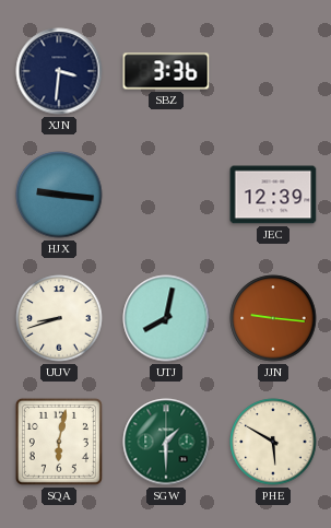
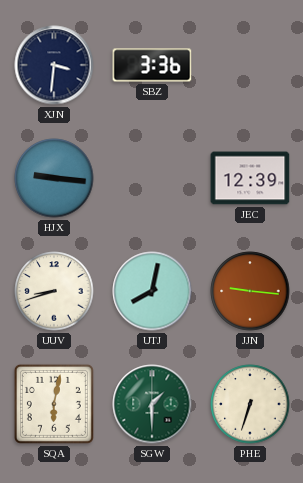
PHE: 5:50 -> 6:33 (250, 404)
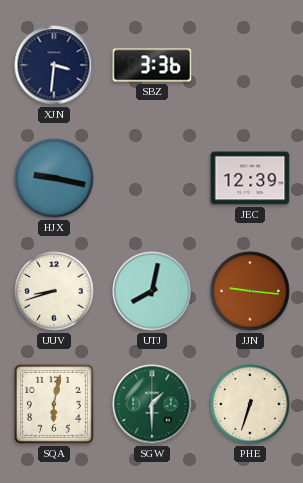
HJX: 9:16 -> 9:17 (54, 178)
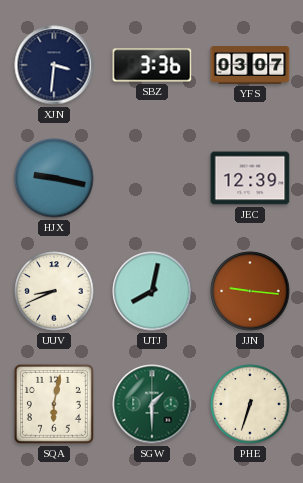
YFS: none -> 03:07 (250, 65)
UUV: 8:42 -> 8:41 (54, 291)
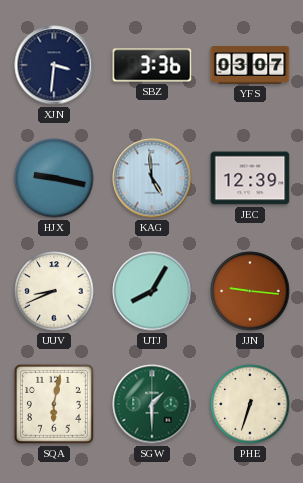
KAG: none -> 4:59 (152, 178)
UTJ: 8:02 -> 8:05 (152, 291)
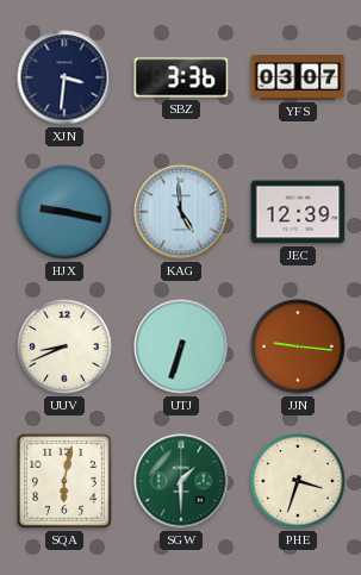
UTJ: 8:05 -> 6:33 (181, 346)
PHE: 6:33 -> 3:33 (298, 481)
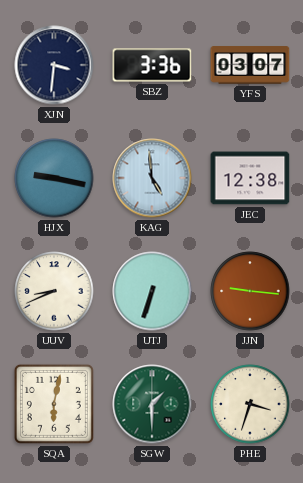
JEC: 12:39 -> 12:38 (250, 178)
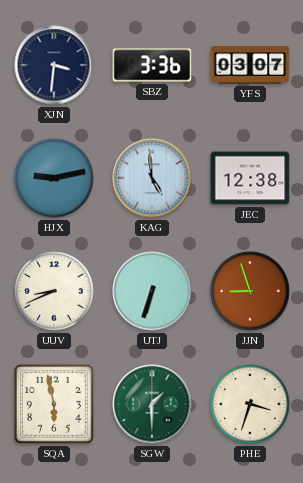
HJX: 9:17 -> 9:13 (54, 178)
JJN: 9:16 -> 8:57 (250, 291)
SQA: 6:02 -> 5:58 (54, 404)
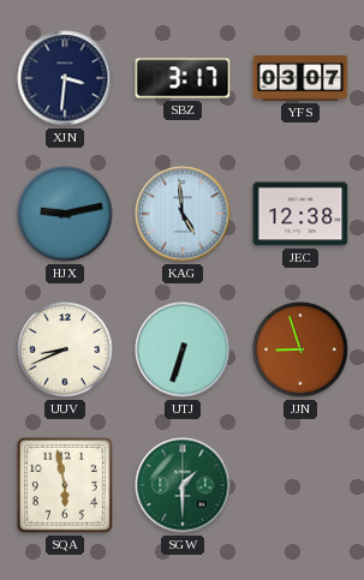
SBZ: 3:36 -> 3:17 (183, 78)
PHE: 3:33 -> none (250, 404)
